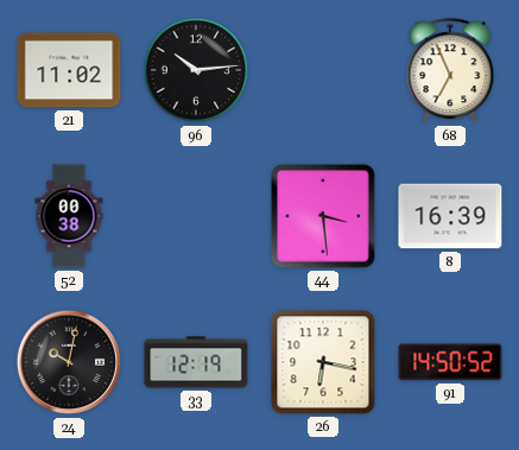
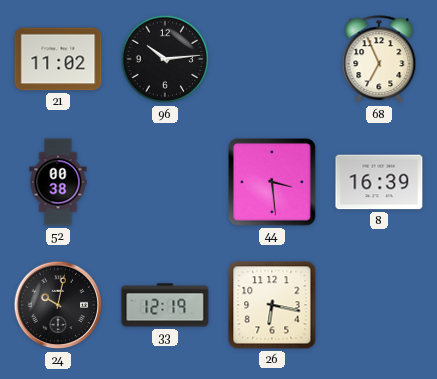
91: 14:50 -> none (450, 362)
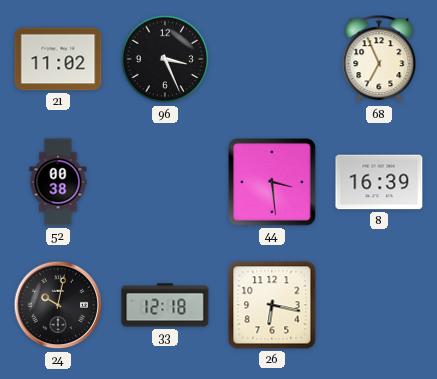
96: 10:14 -> 3:26 (165, 59)
33: 12:19 -> 12:18 (165, 305)
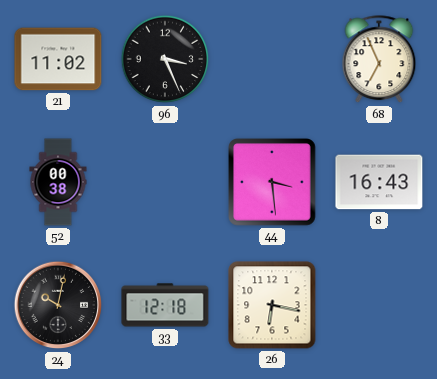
8: 16:39 -> 16:43 (379, 182)
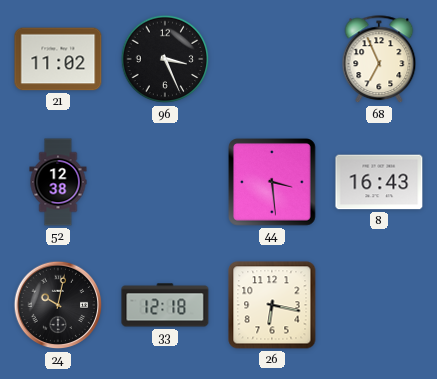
52: 00:38 -> 12:38 (58, 182)
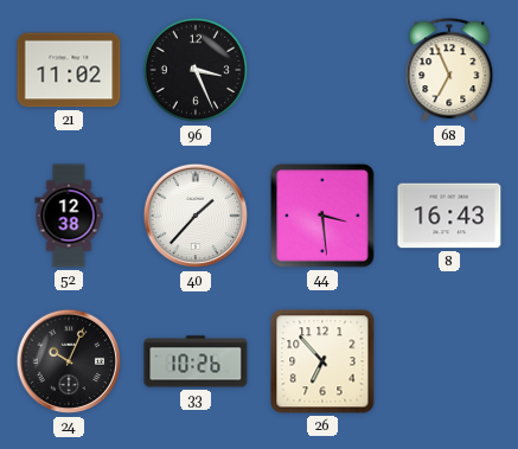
40: none -> 1:37 (196, 216)
24: 10:02 -> 10:04 (69, 361)
33: 12:18 -> 10:26 (196, 361)
26: 6:17 -> 6:53 (322, 361)
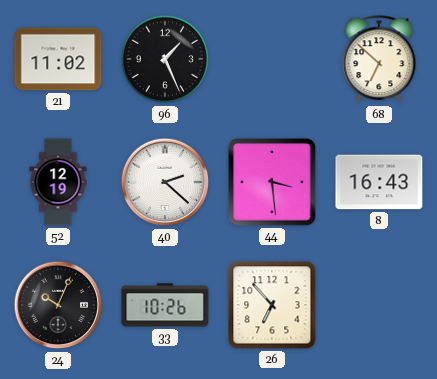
96: 3:26 -> 1:26 (165, 59)
68: 6:56 -> 6:52 (379, 60)
52: 12:38 -> 12:19 (58, 182)
40: 1:37 -> 2:22 (165, 182)
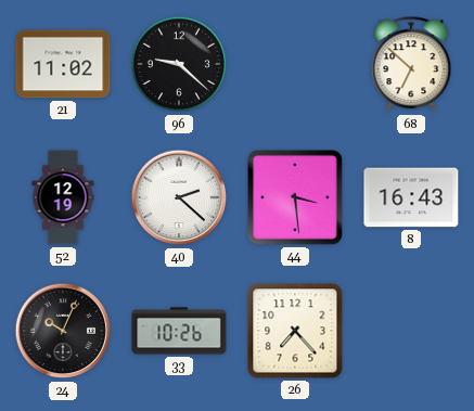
96: 1:26 -> 9:22 (179, 64)
26: 6:53 -> 7:23 (295, 331)
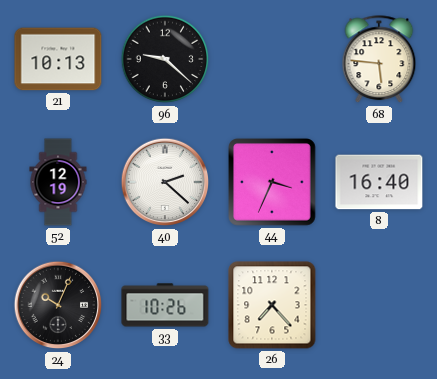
21: 11:02 -> 10:13 (58, 59)
68: 6:52 -> 5:46 (379, 60)
44: 3:29 -> 3:34 (273, 183)
8: 16:43 -> 16:40 (379, 182)
